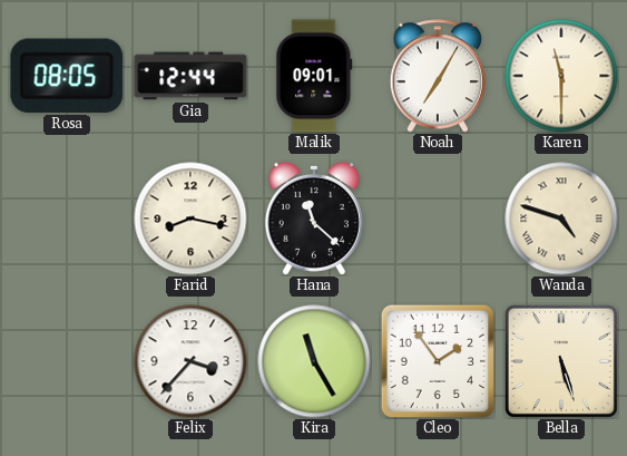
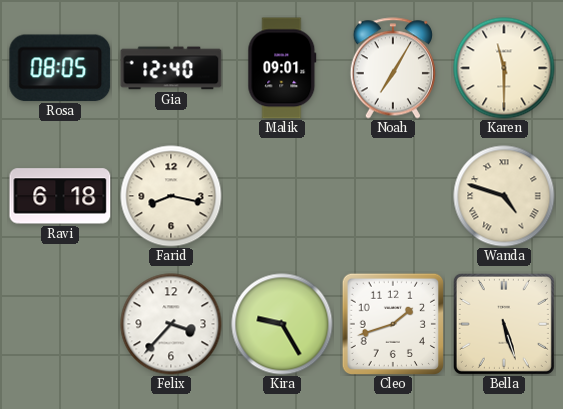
Gia: 12:44 -> 12:40 (171, 68)
Ravi: none -> 6:18 (60, 196)
Hana: 11:22 -> none (314, 219)
Kira: 11:25 -> 9:25 (282, 324)
Cleo: 1:54 -> 1:42 (392, 323)
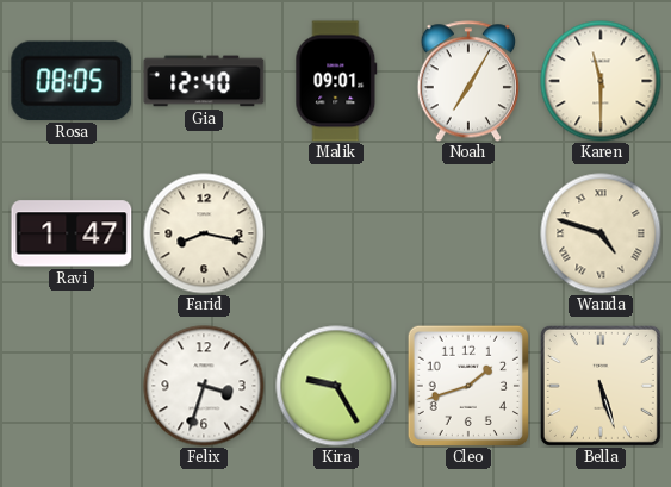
Ravi: 6:18 -> 1:47 (72, 233)
Felix: 3:37 -> 3:33 (204, 386)
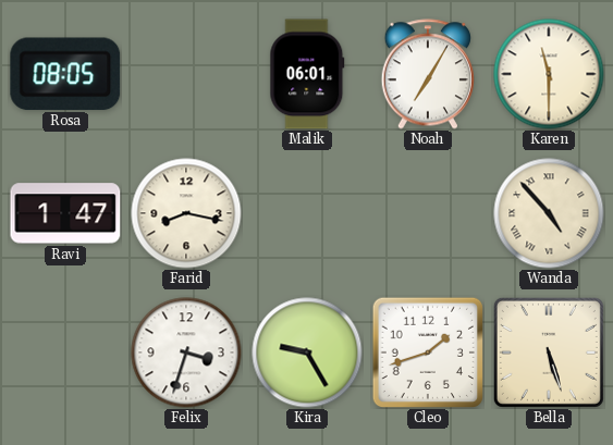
Gia: 12:40 -> none (204, 81)
Malik: 09:01 -> 06:01 (307, 74)
Wanda: 4:48 -> 4:53 (549, 213)
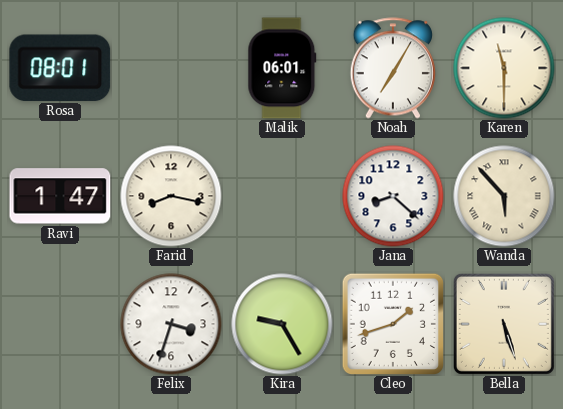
Rosa: 08:05 -> 08:01 (60, 68)
Jana: none -> 8:22 (393, 196)
Wanda: 4:53 -> 5:53 (504, 196)
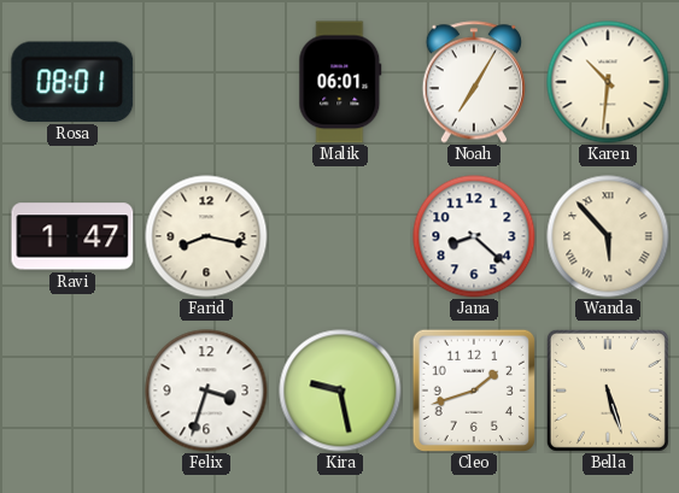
Karen: 11:30 -> 10:31 (608, 82)
Kira: 9:25 -> 9:28 (340, 391)
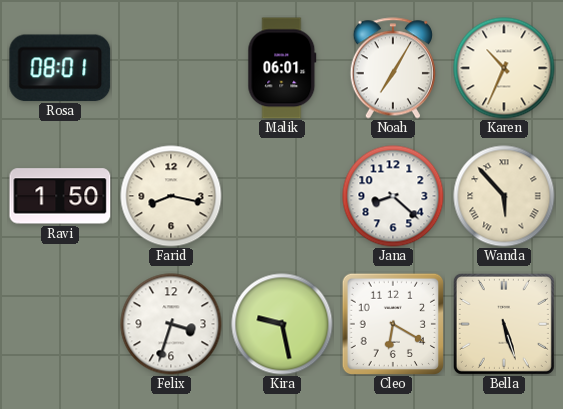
Karen: 10:31 -> 10:34 (504, 68)
Ravi: 1:47 -> 1:50 (60, 196)
Cleo: 1:42 -> 6:20 (392, 323)
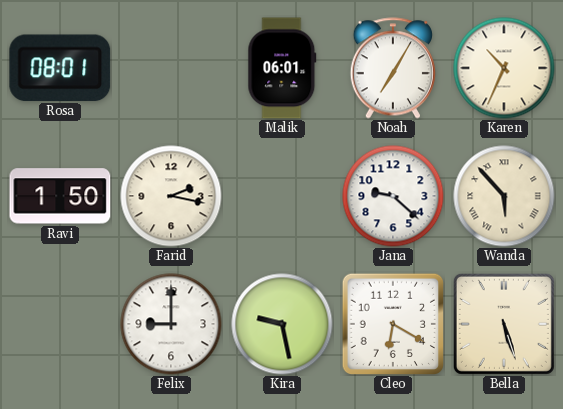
Farid: 8:17 -> 2:17 (171, 196)
Jana: 8:22 -> 9:22 (393, 196)
Felix: 3:33 -> 9:00 (171, 324)
